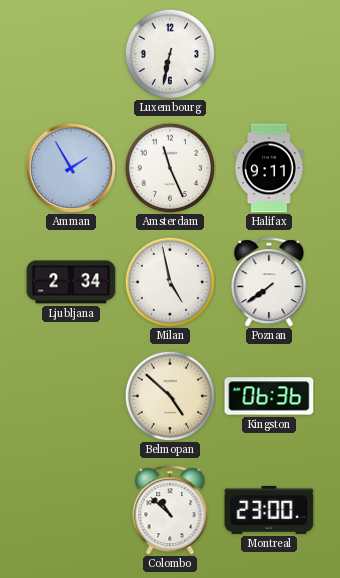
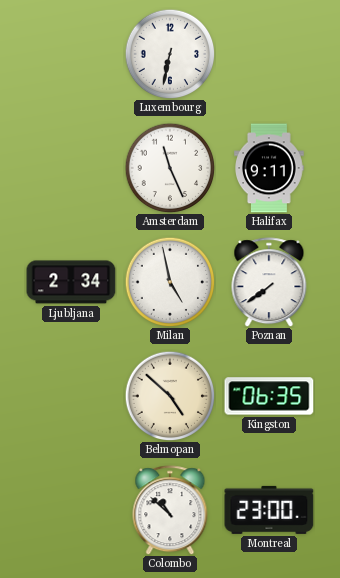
Amman: 1:55 -> none (71, 168)
Kingston: 06:36 -> 06:35 (269, 396)
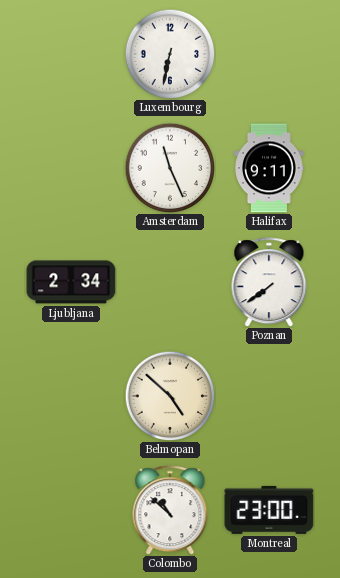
Milan: 4:58 -> none (170, 282)
Kingston: 06:35 -> none (269, 396)
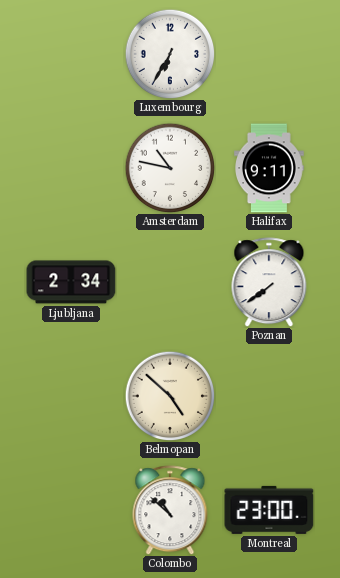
Luxembourg: 6:32 -> 6:35 (170, 54)
Amsterdam: 11:26 -> 10:47 (170, 168)
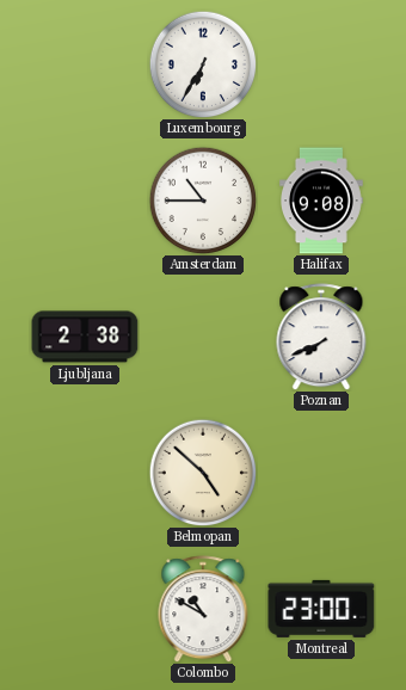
Amsterdam: 10:47 -> 10:45 (203, 201)
Halifax: 9:11 -> 9:08 (322, 201)
Ljubljana: 2:34 -> 2:38 (85, 337)
Poznan: 7:39 -> 7:41 (321, 337)
Colombo: 10:52 -> 10:50 (203, 609)
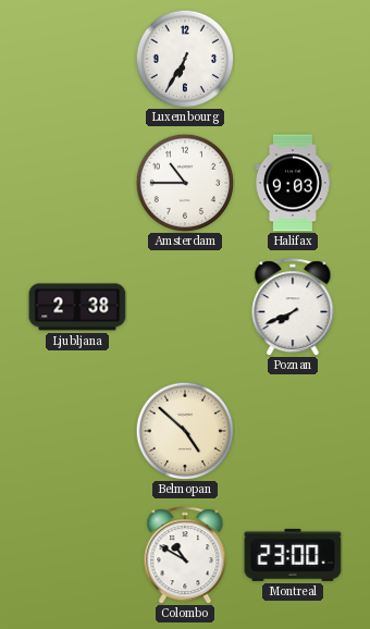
Halifax: 9:08 -> 9:03 (294, 183)
